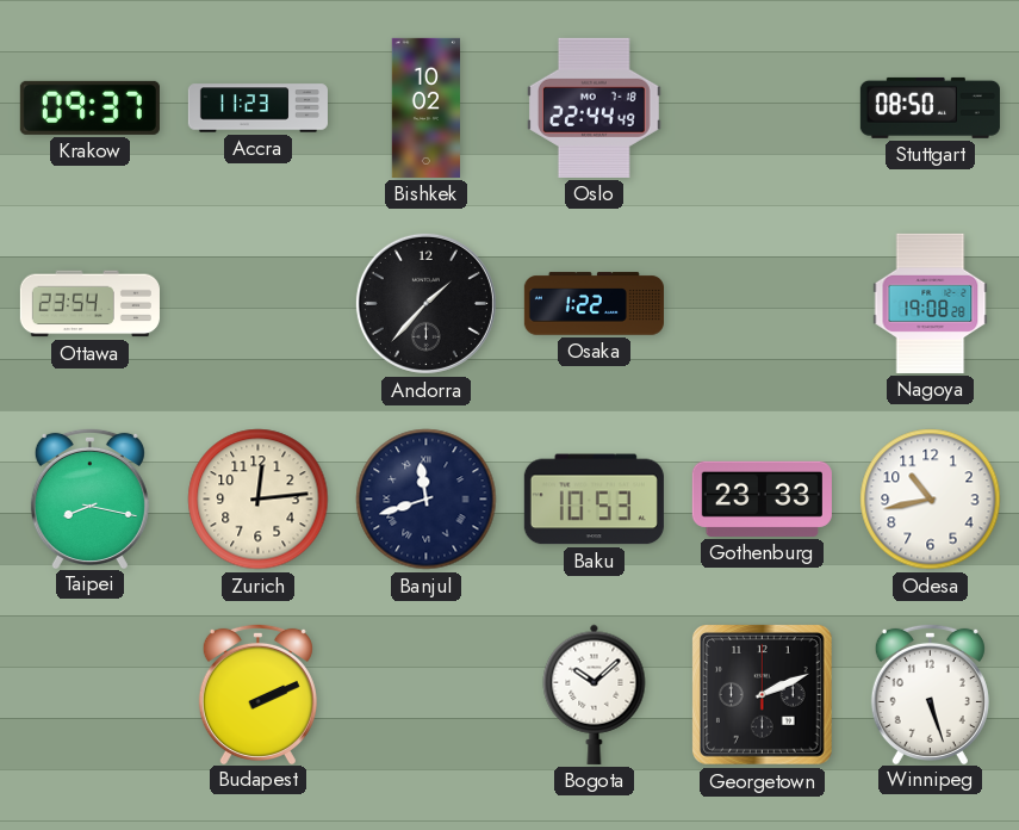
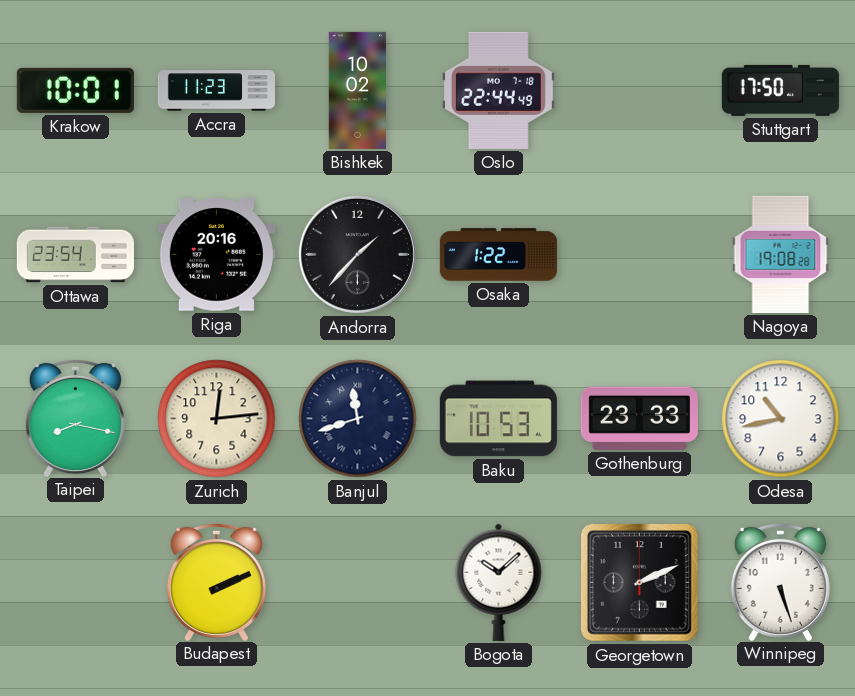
Krakow: 09:37 -> 10:01 (75, 90)
Stuttgart: 08:50 -> 17:50 (780, 90)
Riga: none -> 20:16 (216, 255)
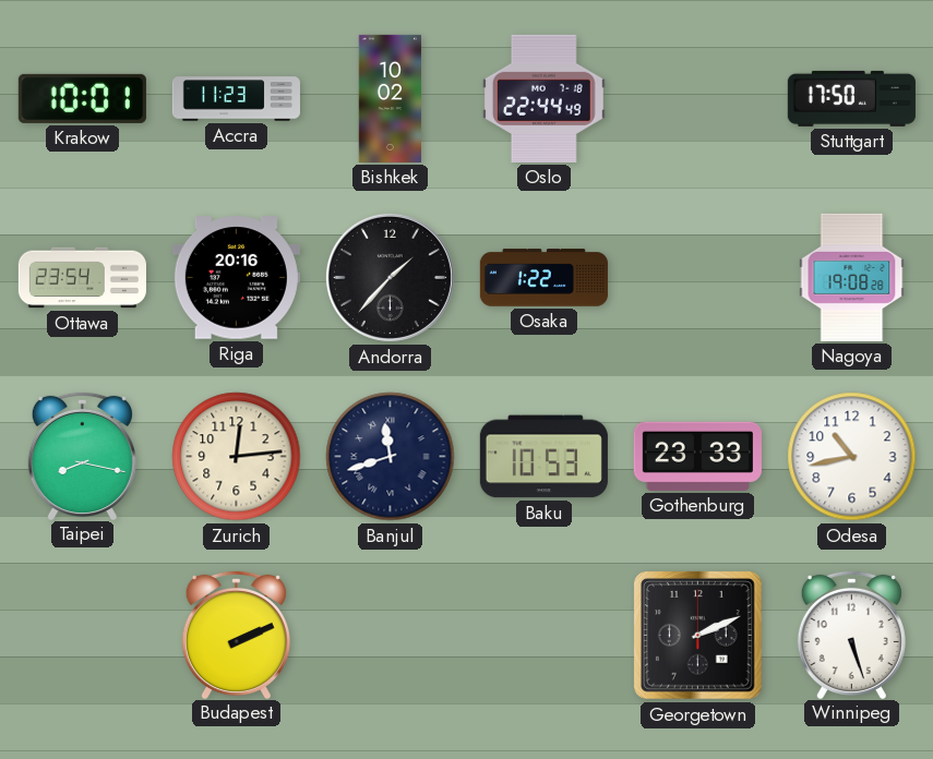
Bogota: 10:08 -> none (499, 582)
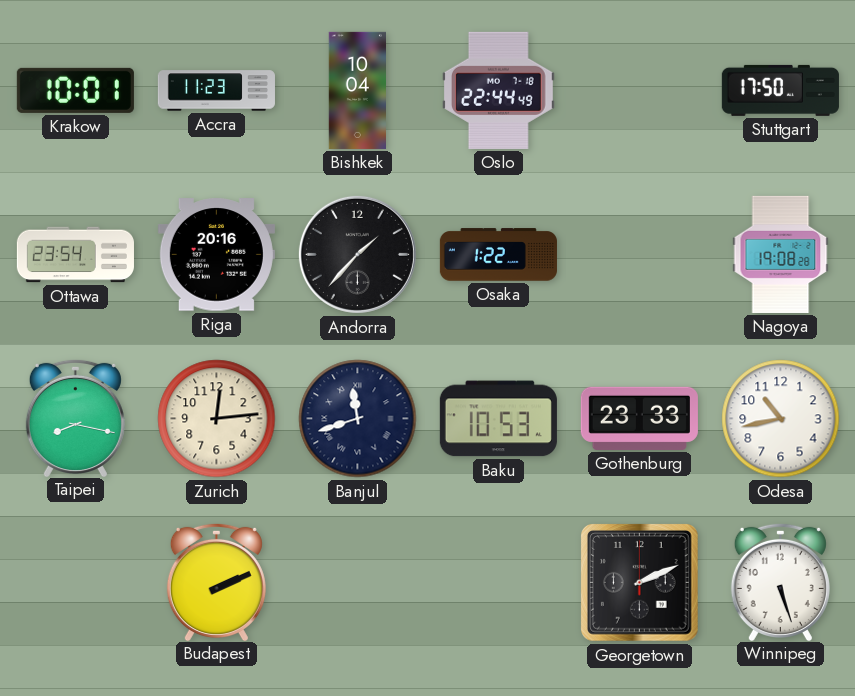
Bishkek: 10:02 -> 10:04 (358, 90)
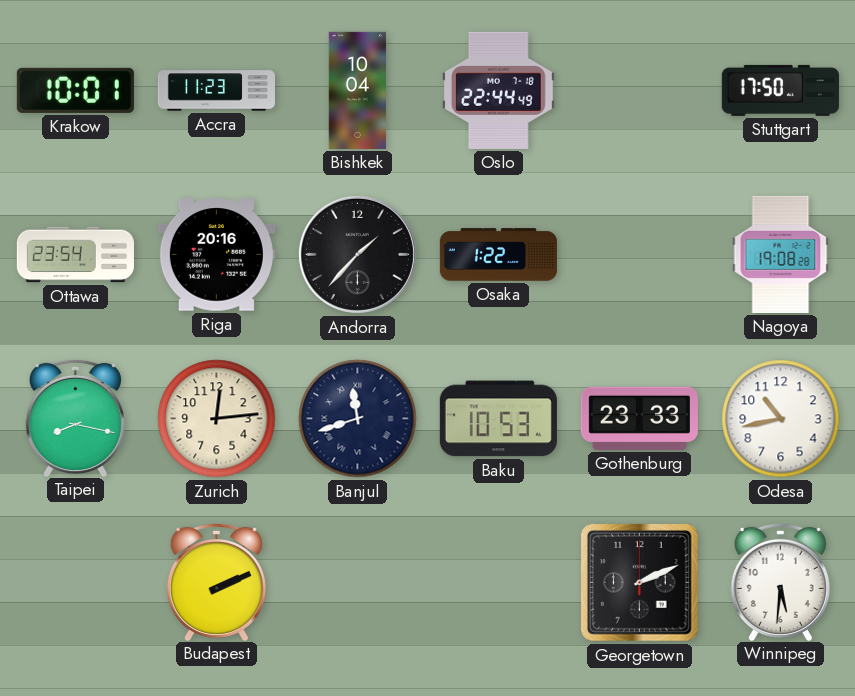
Winnipeg: 5:27 -> 5:31 (780, 581)
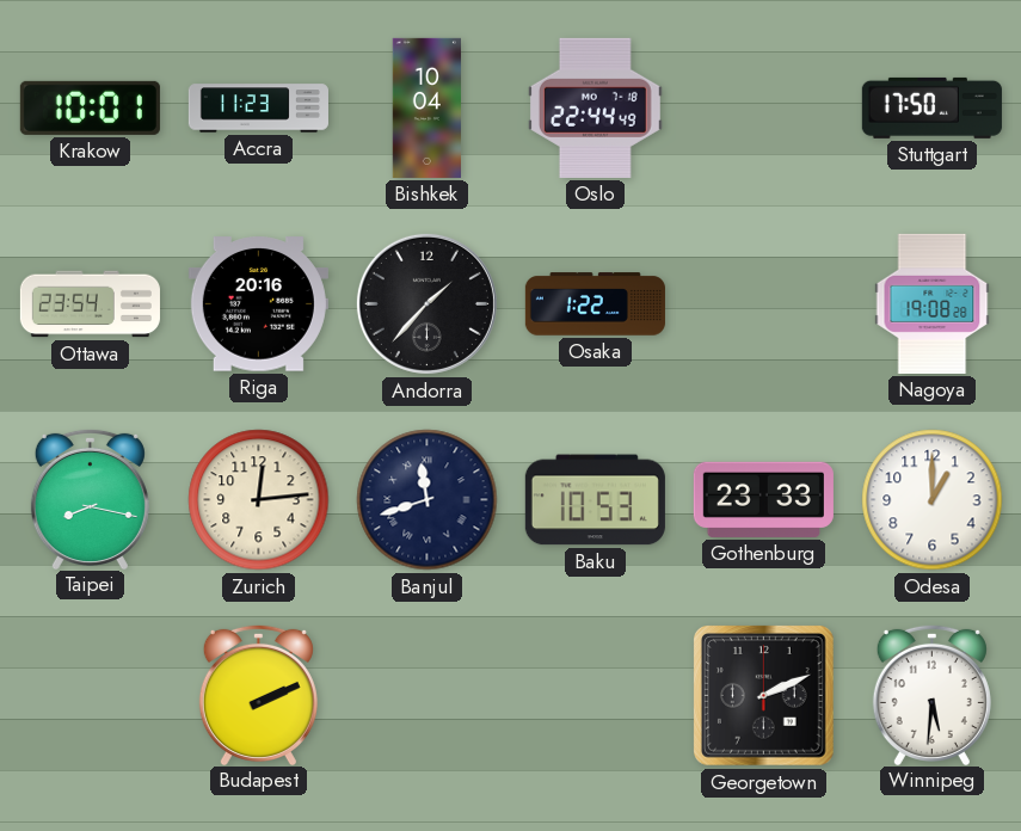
Odesa: 10:43 -> 1:00 (933, 500)
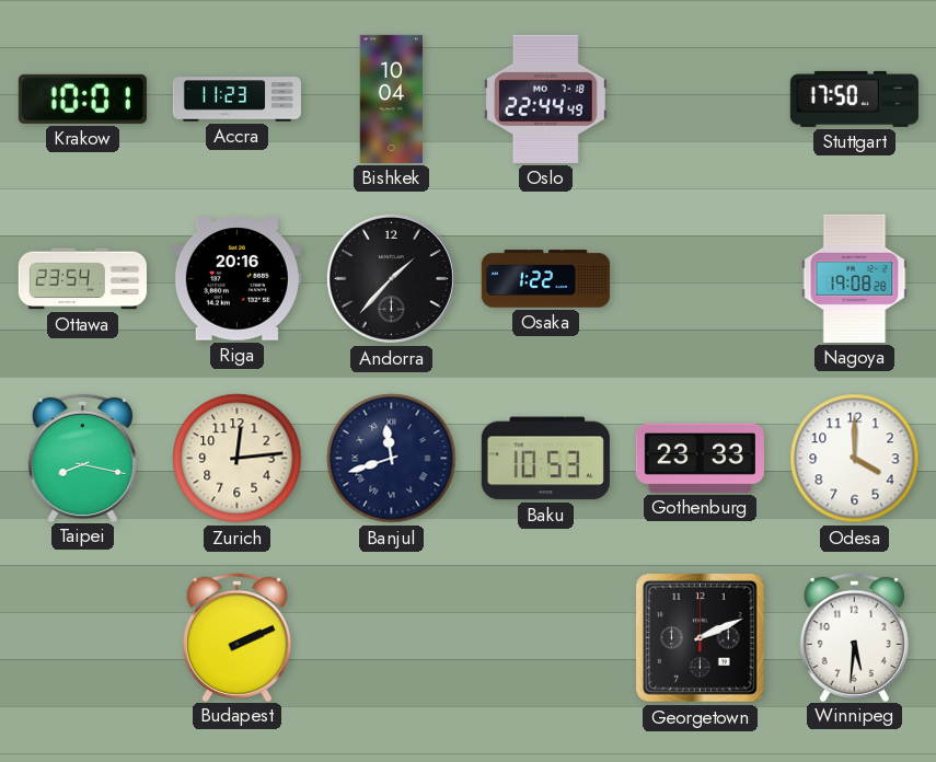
Odesa: 1:00 -> 4:00 (855, 459)
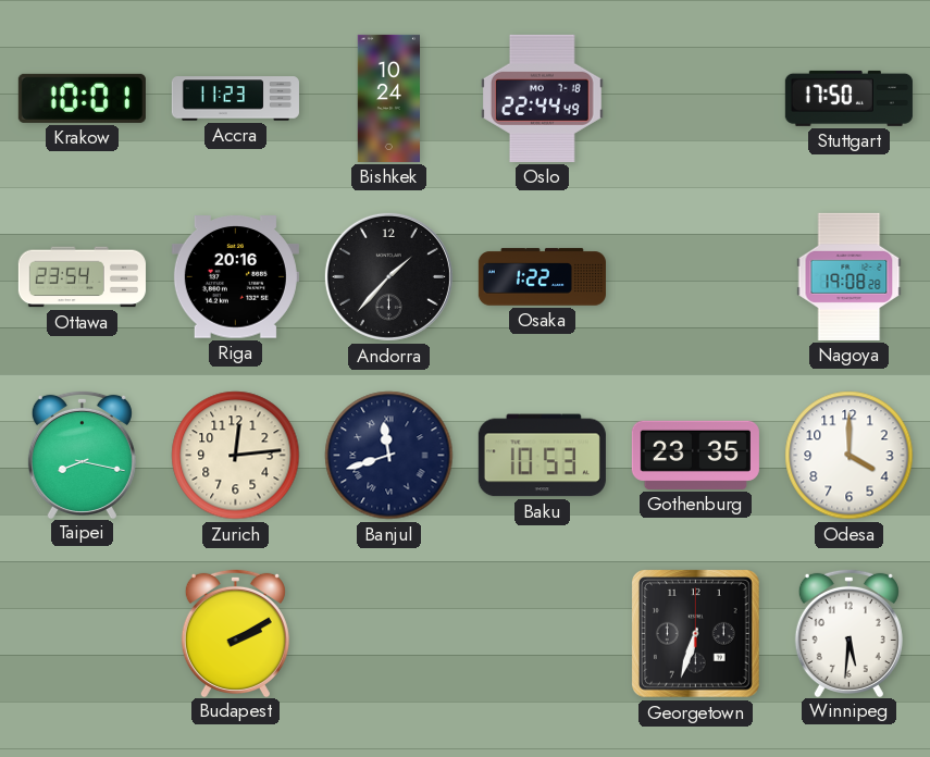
Bishkek: 10:04 -> 10:24 (389, 98)
Gothenburg: 23:33 -> 23:35 (695, 455)
Budapest: 2:11 -> 2:10 (235, 632)
Georgetown: 2:11 -> 6:33 (696, 634)
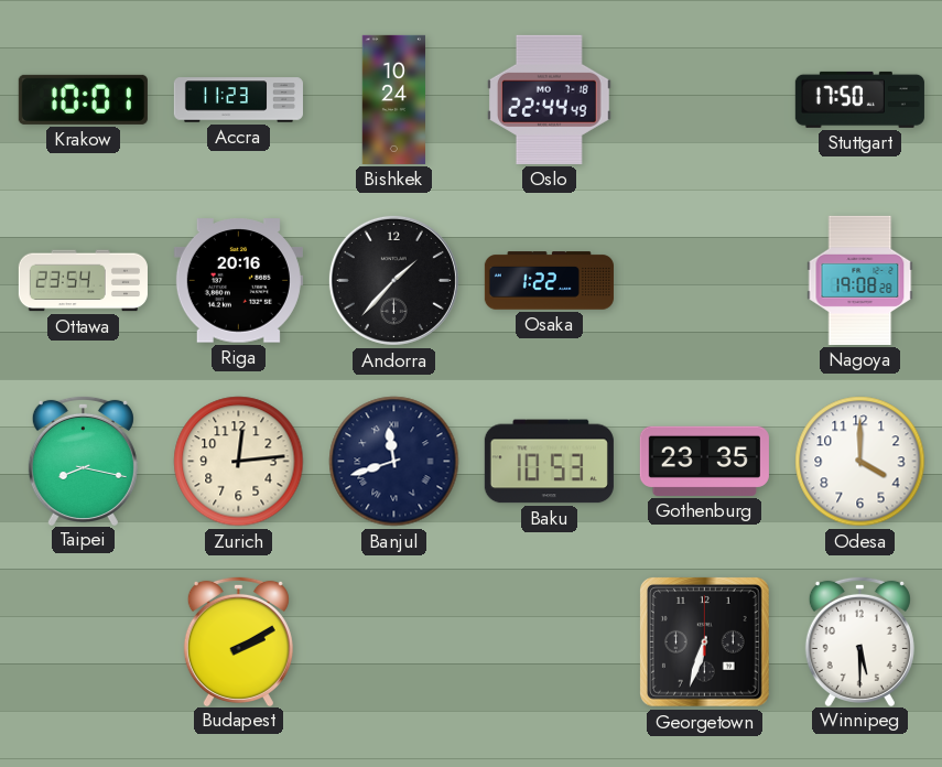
Winnipeg: 5:31 -> 5:30 (859, 640)
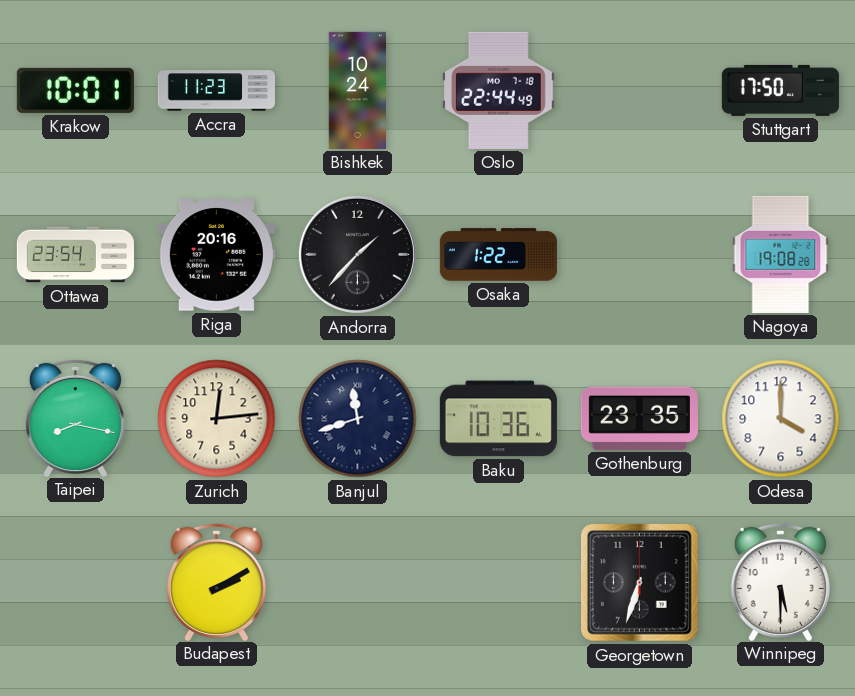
Baku: 10:53 -> 10:36 (498, 419)
